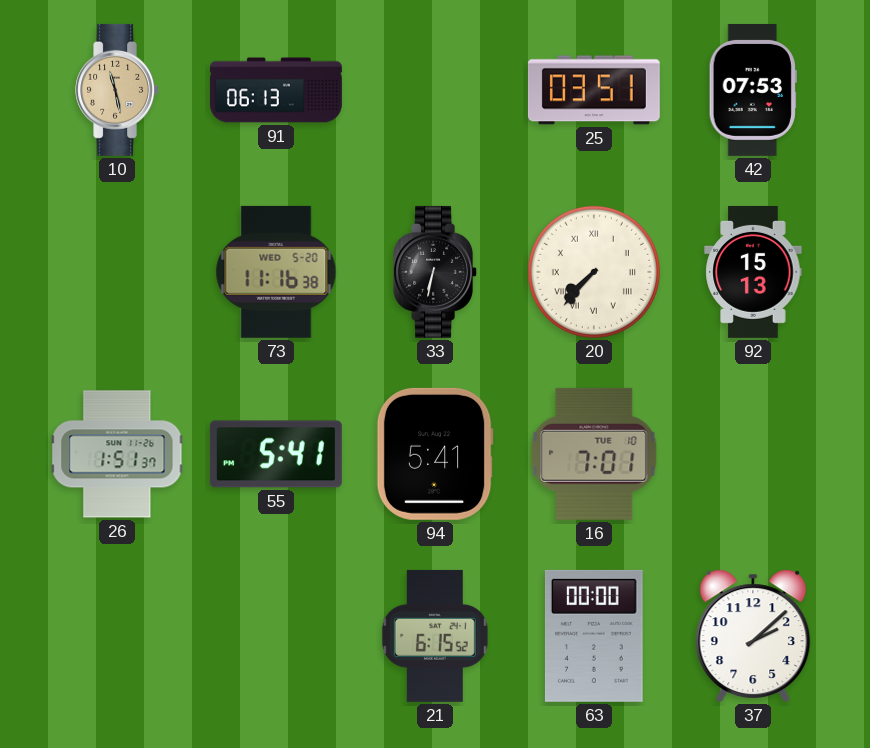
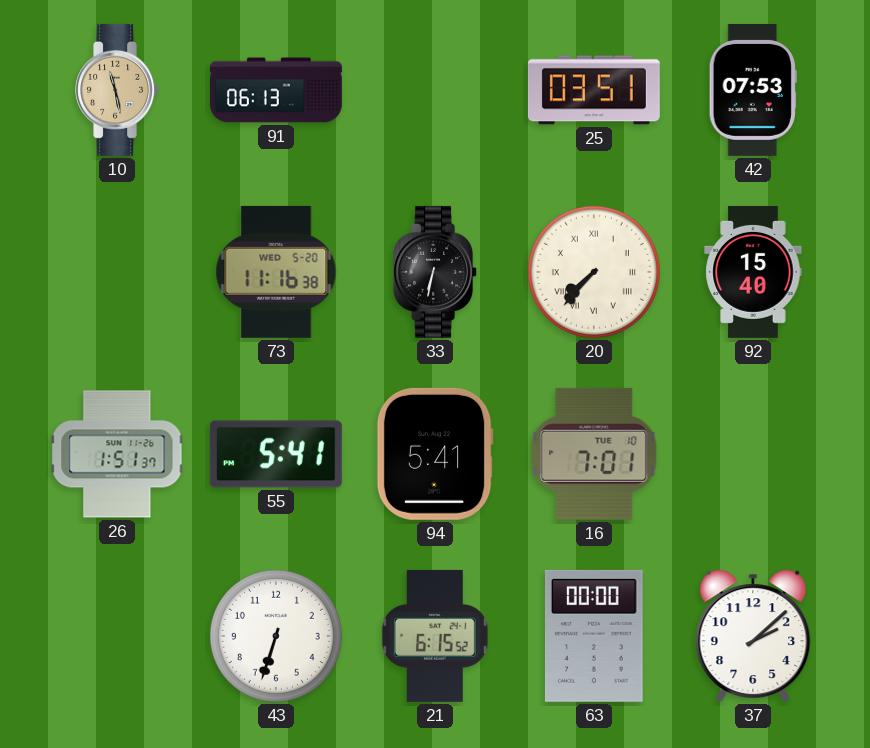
92: 15:13 -> 15:40 (753, 272)
43: none -> 6:33 (276, 636)
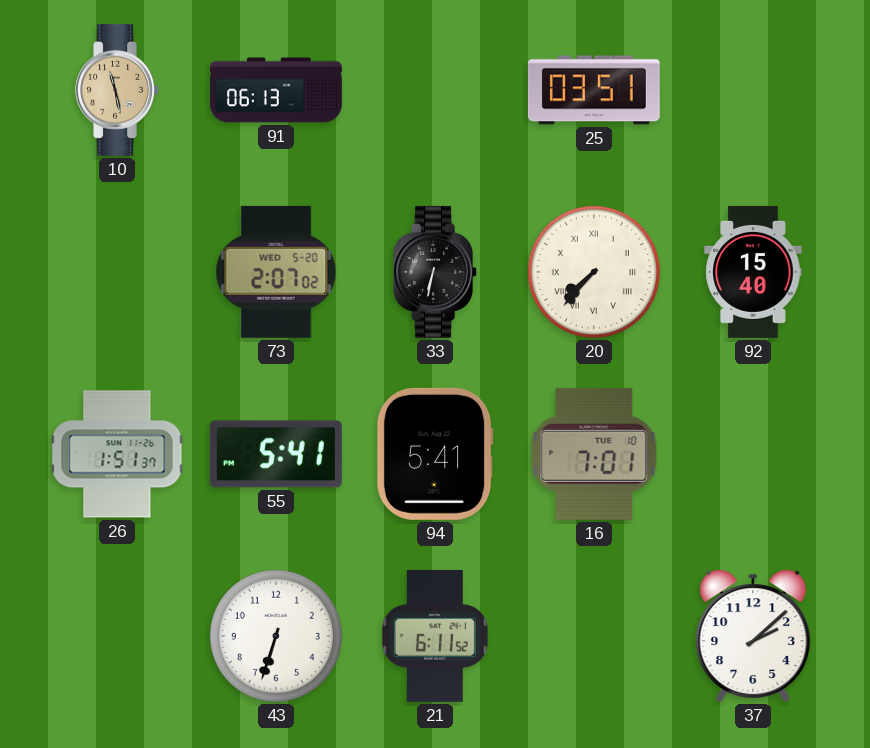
42: 07:53 -> none (753, 90)
73: 11:16 -> 2:07 (276, 272)
21: 6:15 -> 6:11 (435, 636)
63: 00:00 -> none (594, 636)
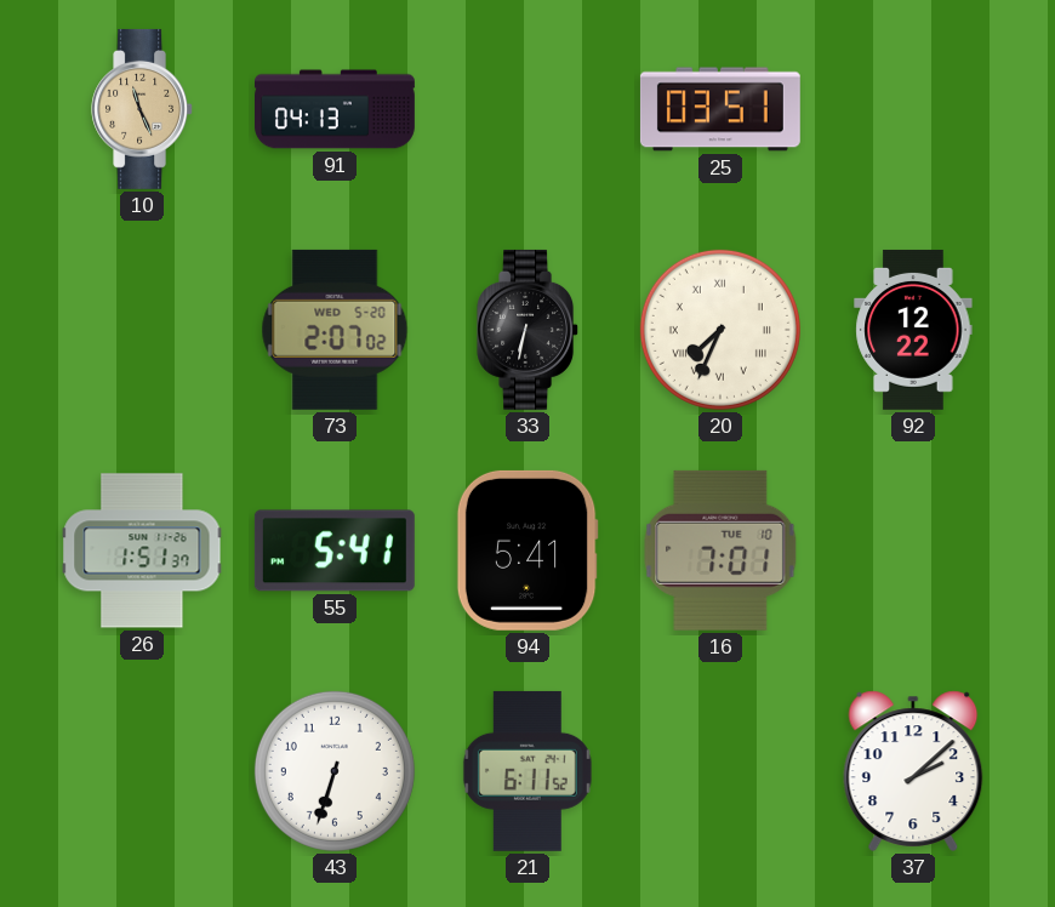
10: 11:28 -> 11:26 (143, 109)
91: 06:13 -> 04:13 (336, 109)
20: 7:37 -> 7:34 (720, 330)
92: 15:40 -> 12:22 (913, 330)
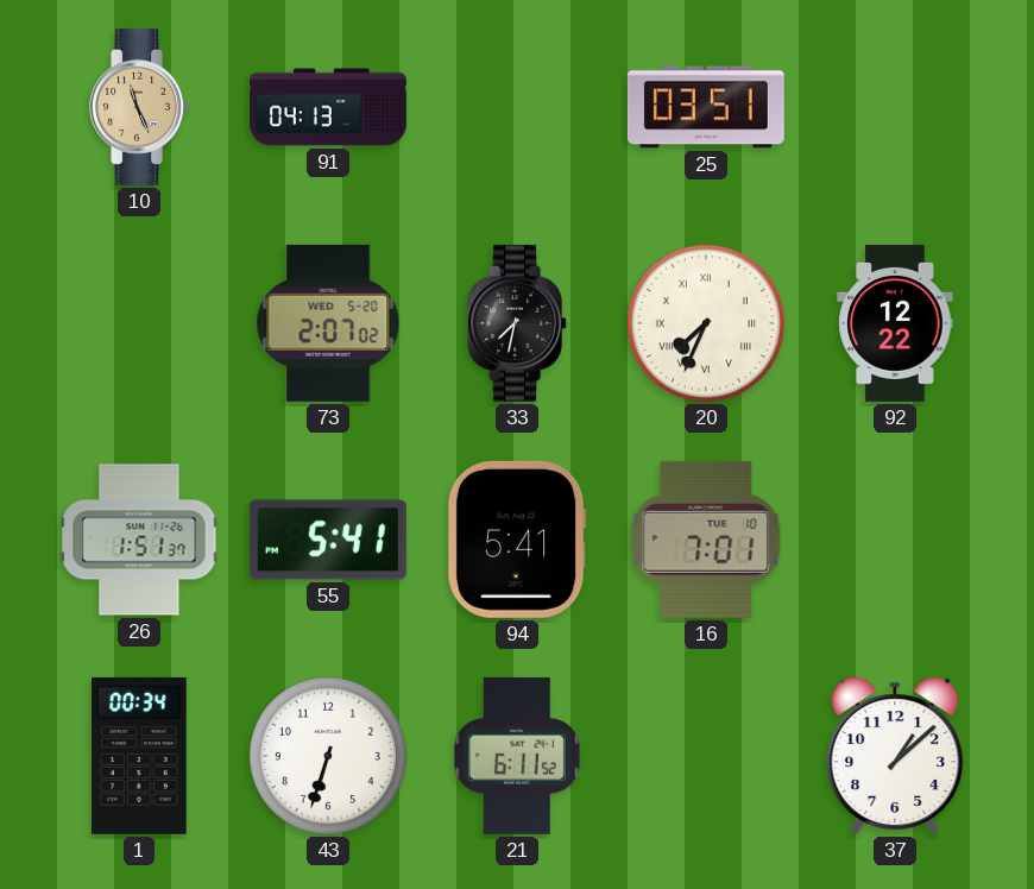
33: 6:32 -> 7:32 (518, 323)
1: none -> 00:34 (139, 756)
37: 2:08 -> 1:08 (895, 756)
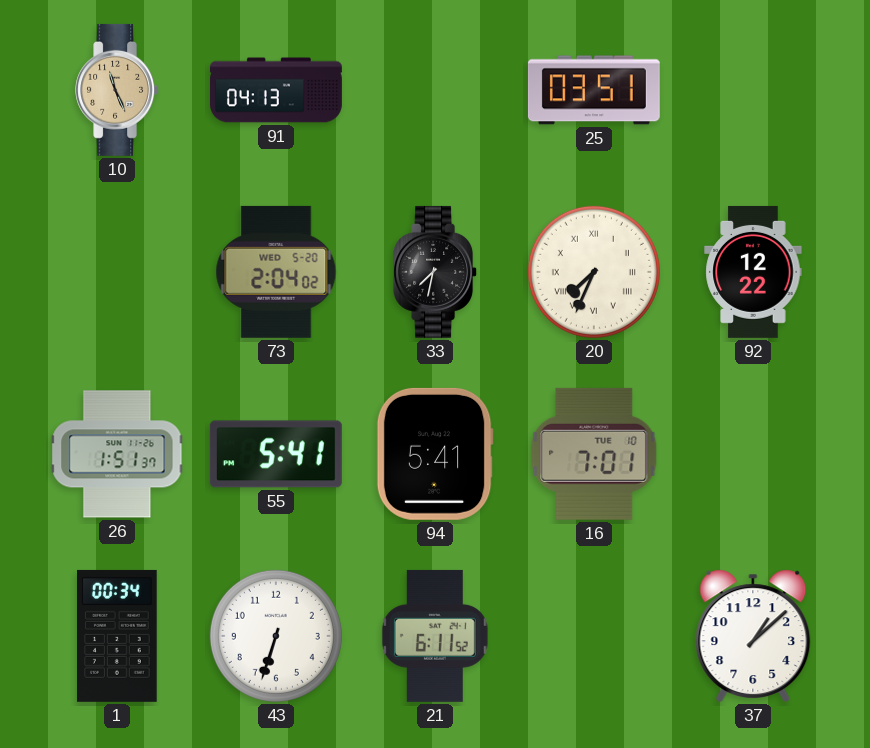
73: 2:07 -> 2:04 (276, 272)
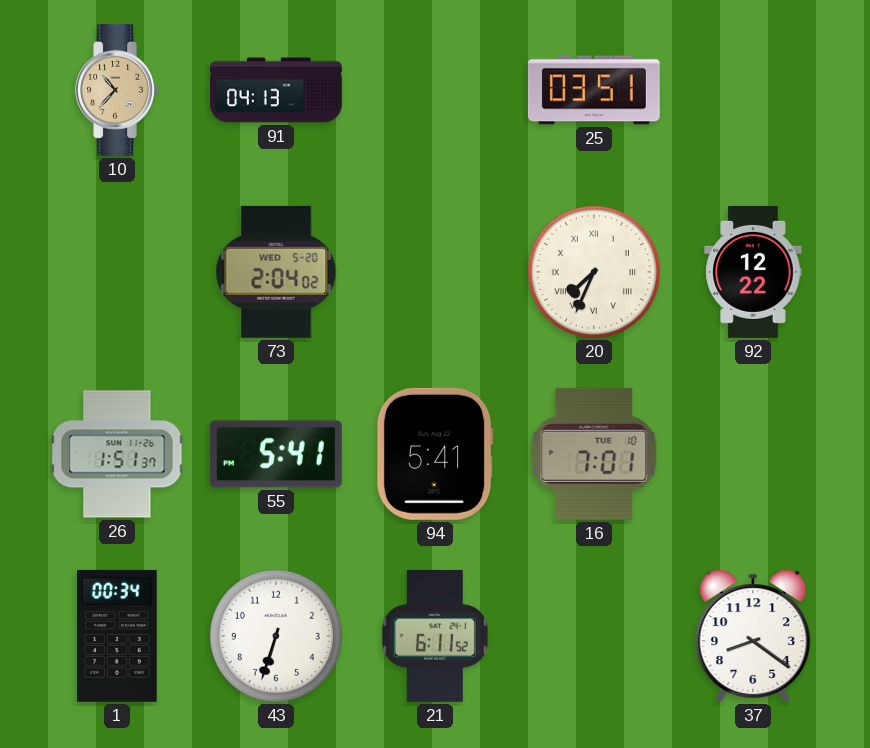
10: 11:26 -> 10:37 (118, 90)
33: 7:32 -> none (436, 272)
37: 1:08 -> 8:21 (753, 636)
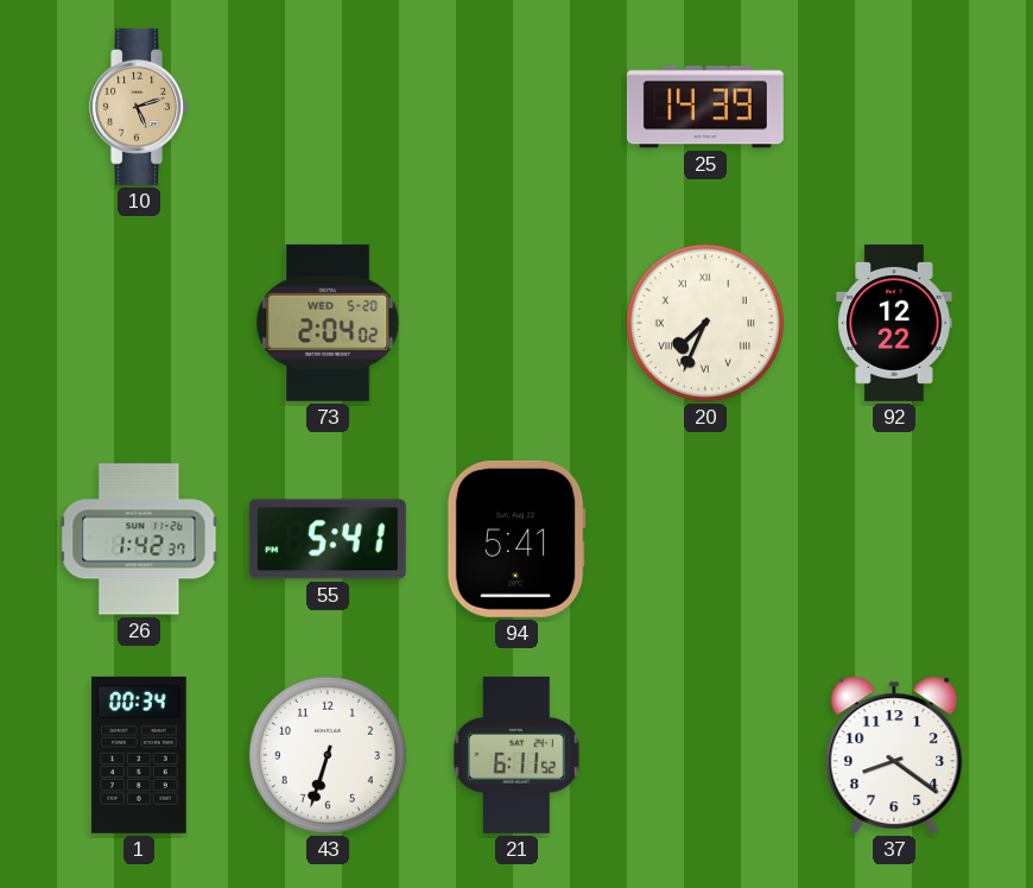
10: 10:37 -> 5:12 (140, 107)
91: 04:13 -> none (277, 90)
25: 03:51 -> 14:39 (705, 107)
26: 1:51 -> 1:42 (139, 539)
16: 7:01 -> none (594, 454)
